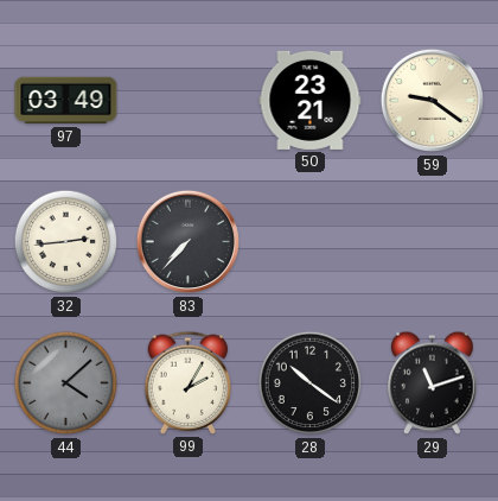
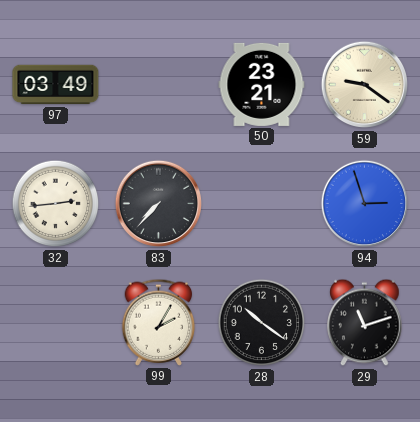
94: none -> 2:57 (365, 204)
44: 4:08 -> none (66, 383)
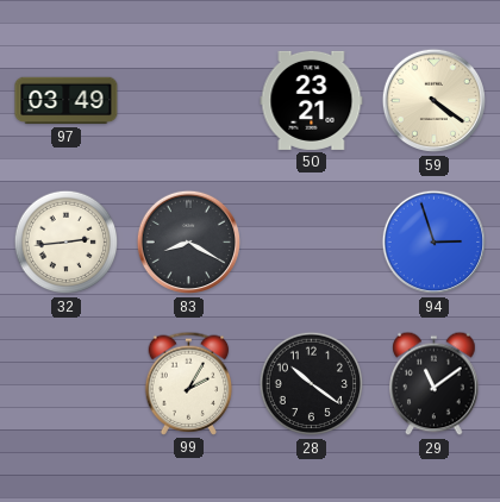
59: 9:21 -> 4:21 (435, 101)
83: 7:37 -> 8:20 (189, 243)
29: 11:12 -> 11:09 (435, 384)
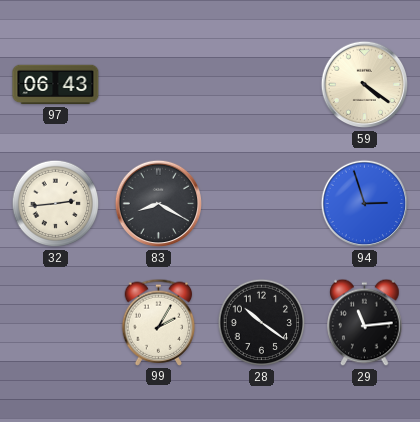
97: 03:49 -> 06:43 (56, 85)
50: 23:21 -> none (312, 100)
29: 11:09 -> 11:14 (365, 323)
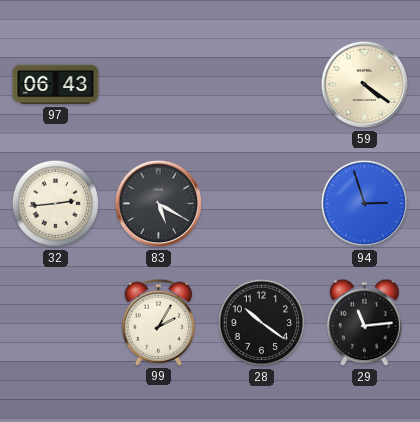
83: 8:20 -> 5:20 (159, 204)
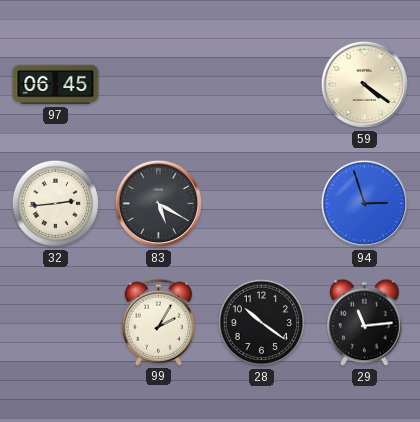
97: 06:43 -> 06:45 (56, 85)
